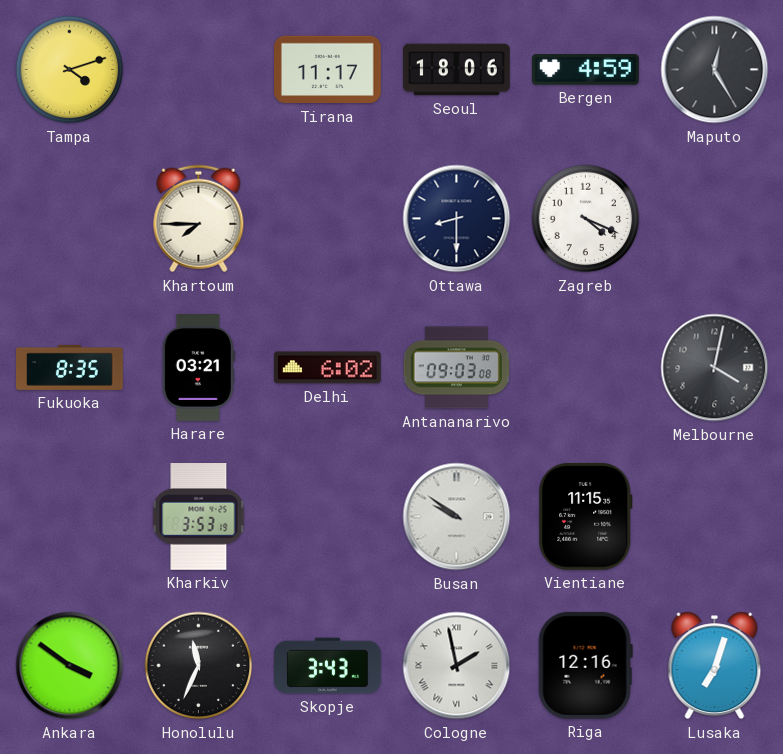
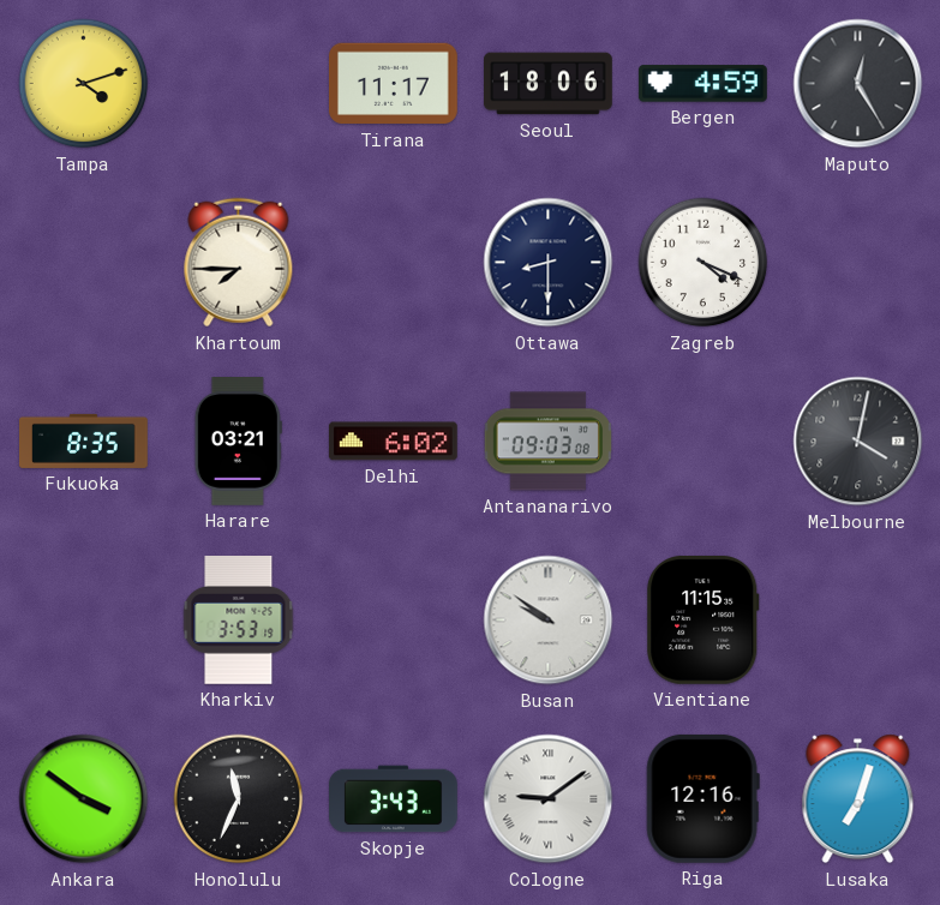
Cologne: 1:58 -> 9:09 (549, 799)
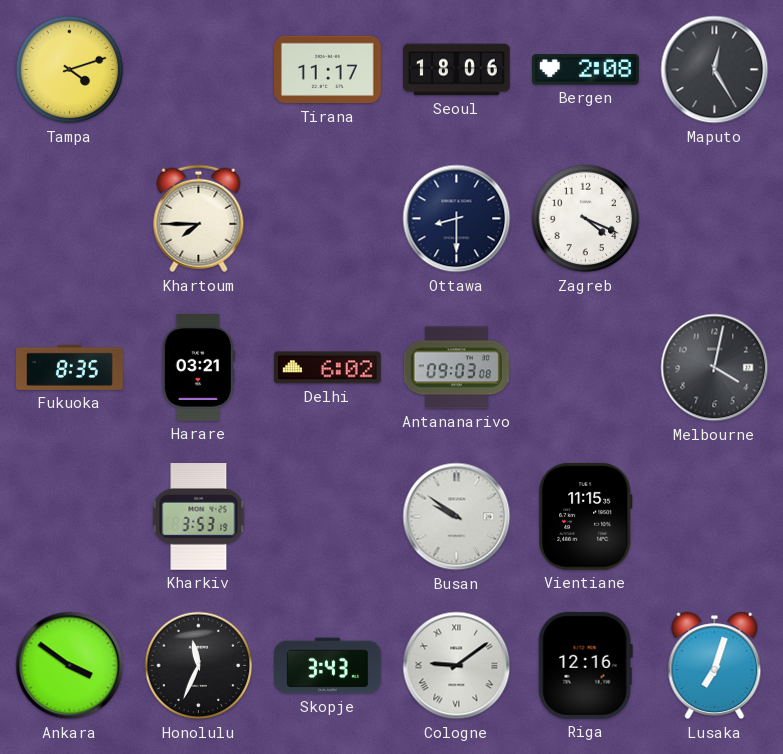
Bergen: 4:59 -> 2:08 (586, 70)
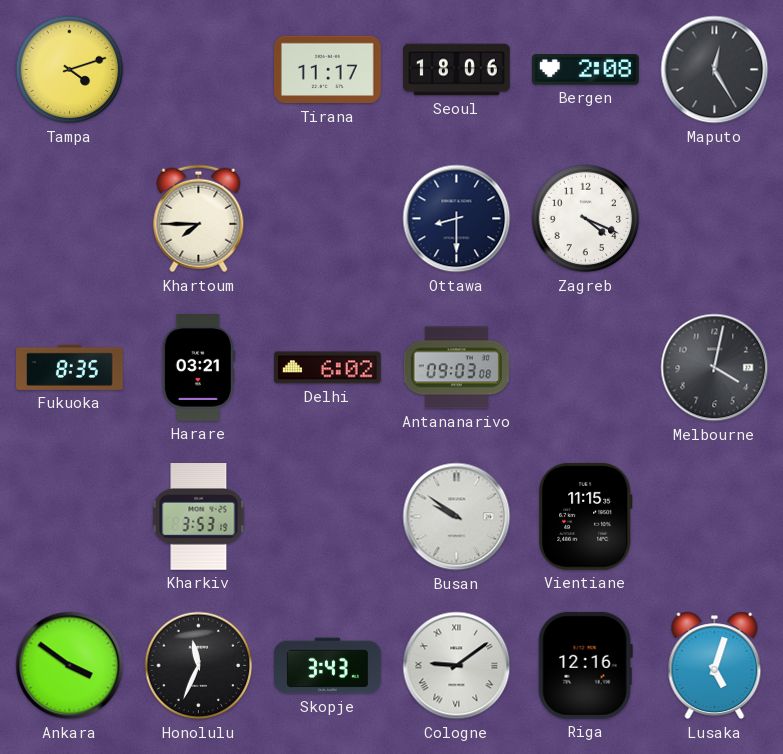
Lusaka: 7:03 -> 5:03 (715, 666)
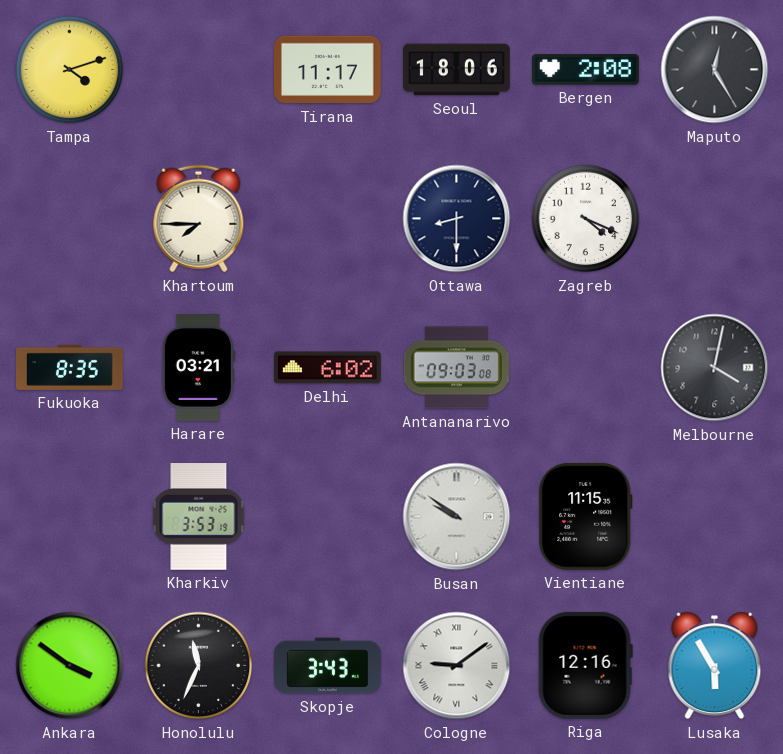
Lusaka: 5:03 -> 5:55 (715, 666)
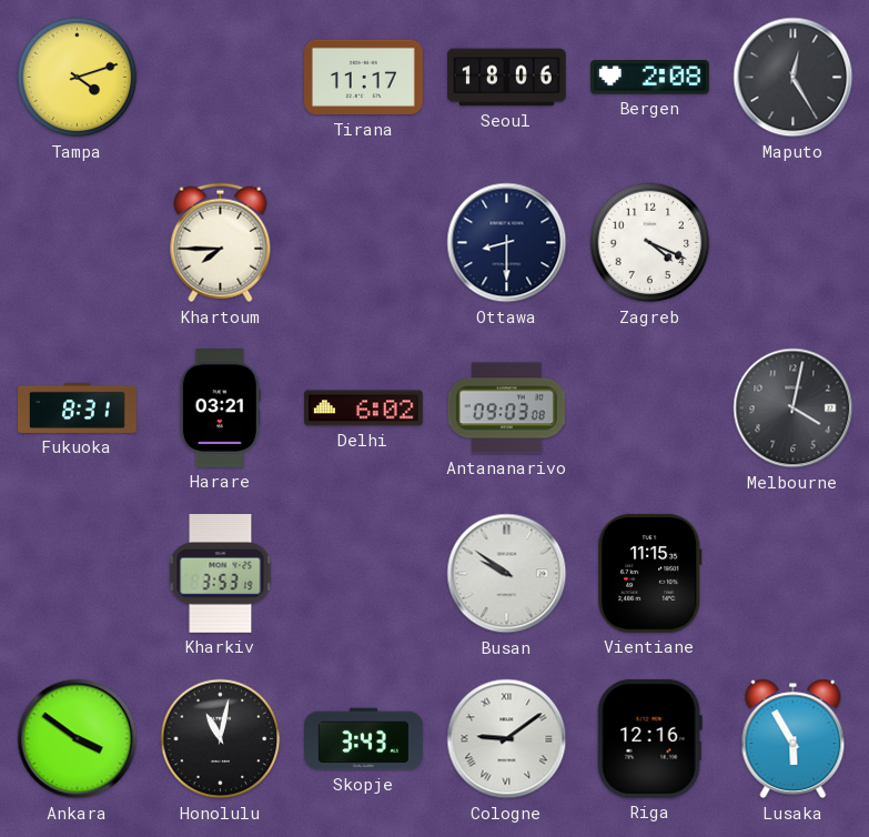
Fukuoka: 8:35 -> 8:31 (78, 407)
Honolulu: 11:34 -> 11:02 (221, 739)
